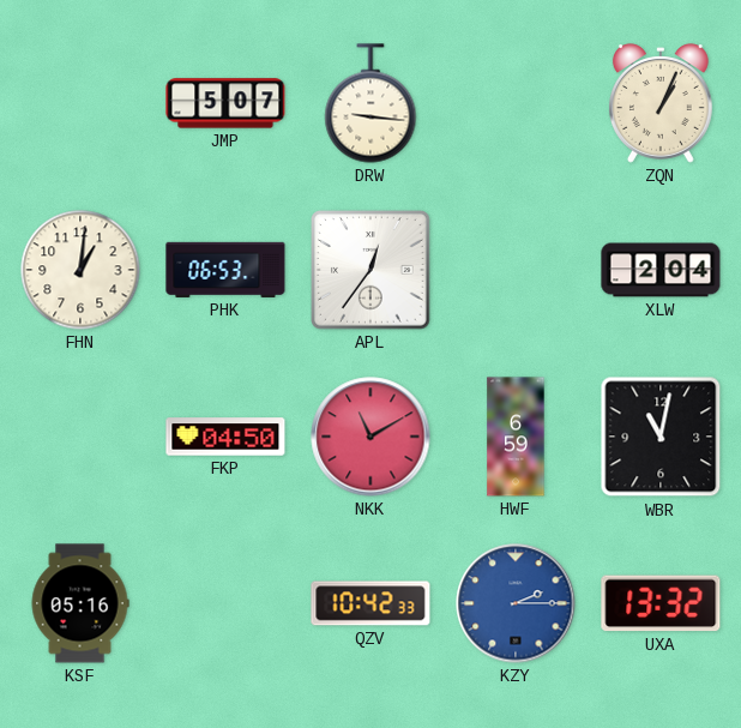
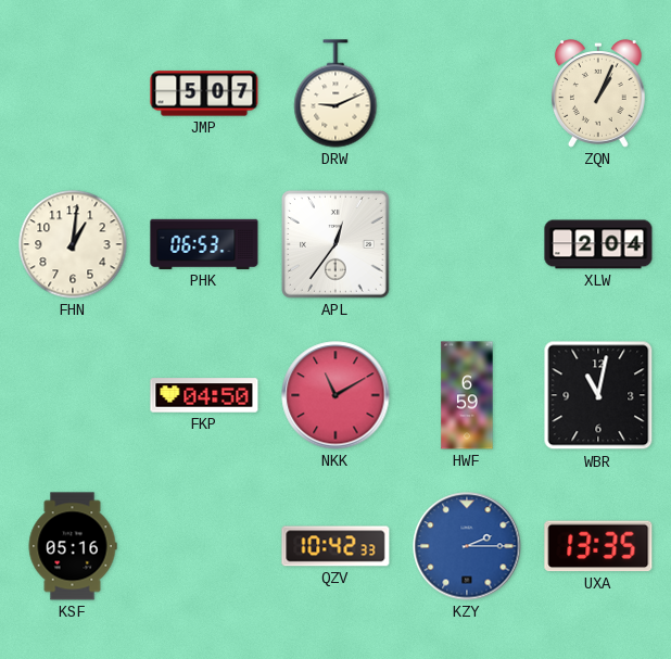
DRW: 9:16 -> 9:11 (335, 93)
UXA: 13:32 -> 13:35 (598, 546)
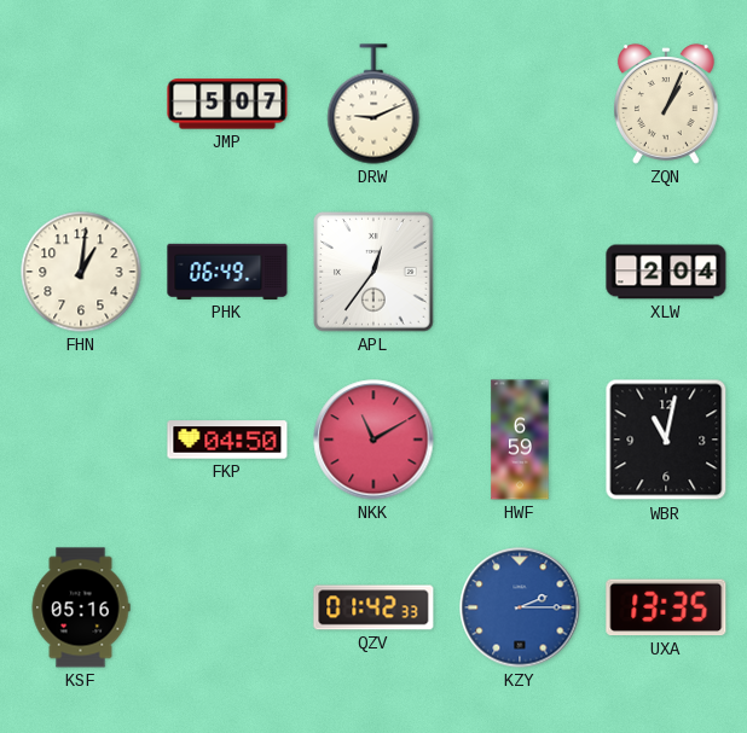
PHK: 06:53 -> 06:49 (227, 272)
QZV: 10:42 -> 01:42 (373, 607)
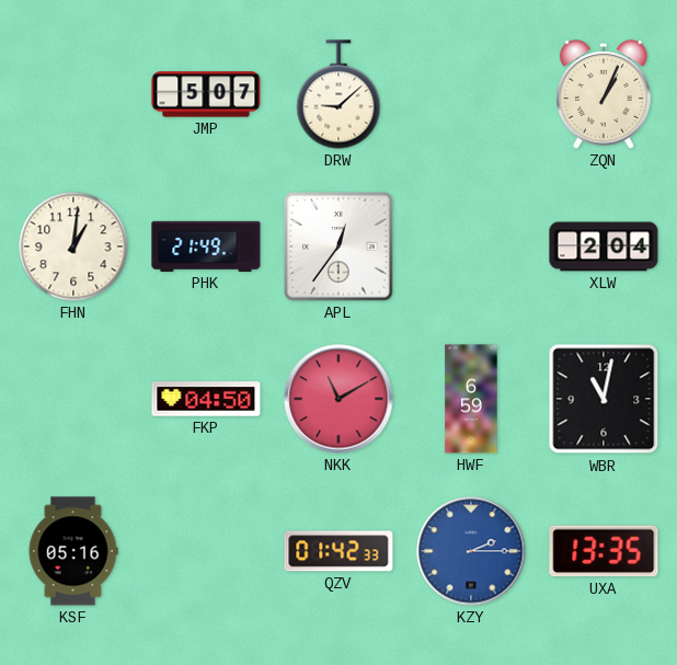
DRW: 9:11 -> 9:08 (338, 94)
PHK: 06:49 -> 21:49 (206, 246)
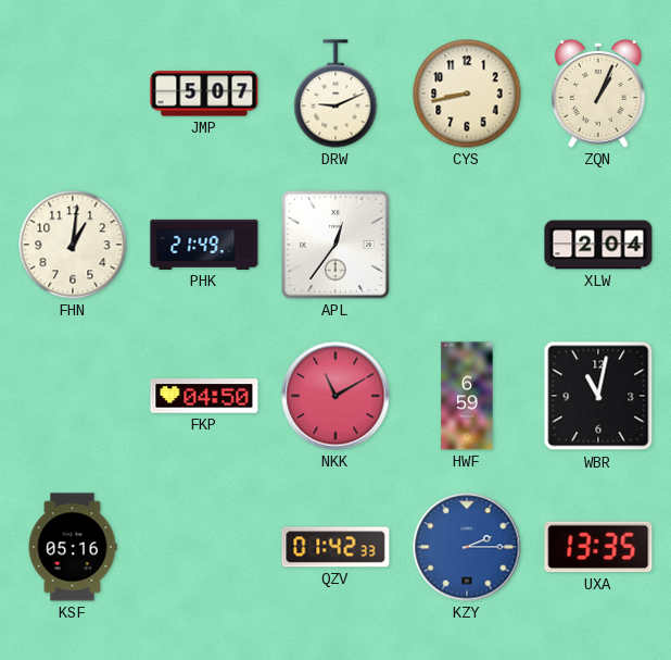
DRW: 9:08 -> 9:11 (335, 94)
CYS: none -> 8:43 (467, 94)
